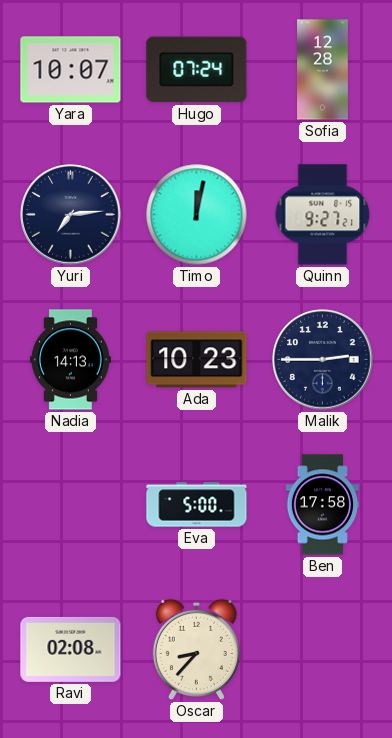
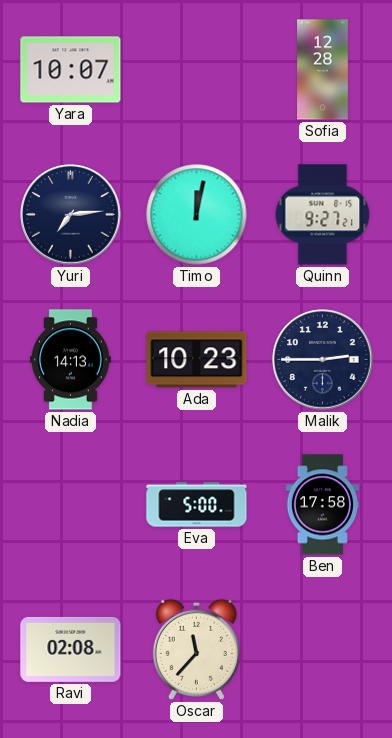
Hugo: 07:24 -> none (197, 70)
Oscar: 8:37 -> 11:37 (196, 649)
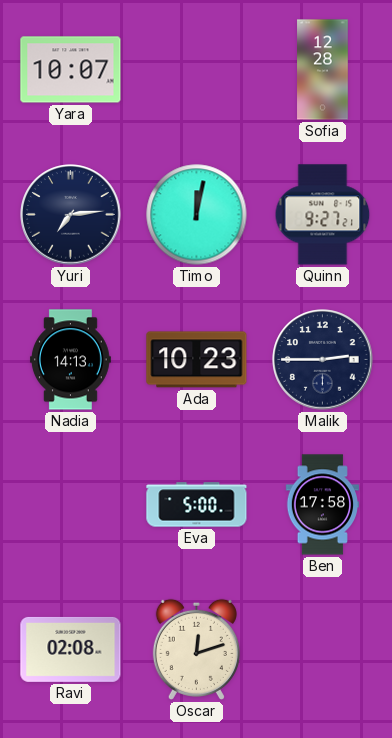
Oscar: 11:37 -> 12:12 (196, 649)
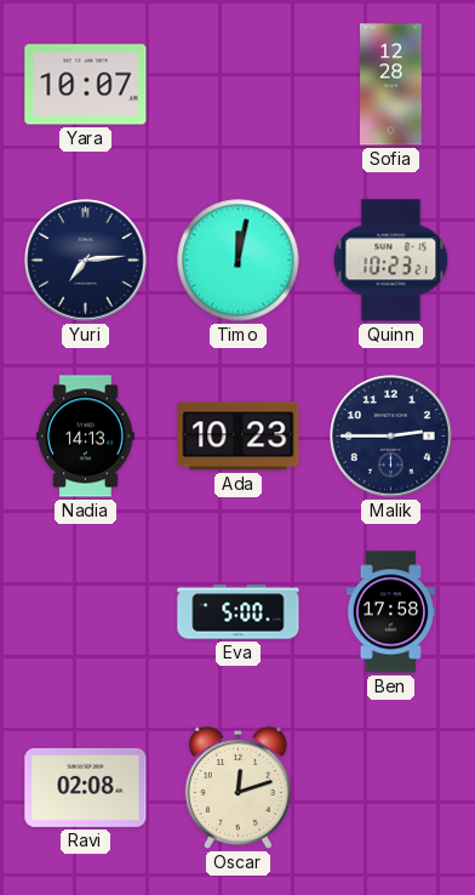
Quinn: 9:27 -> 10:23 (391, 261)
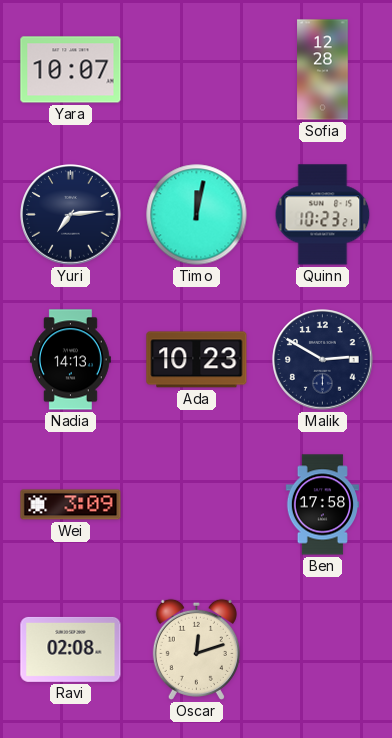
Malik: 2:45 -> 2:50 (323, 360)
Wei: none -> 3:09 (71, 505)
Eva: 5:00 -> none (239, 612)
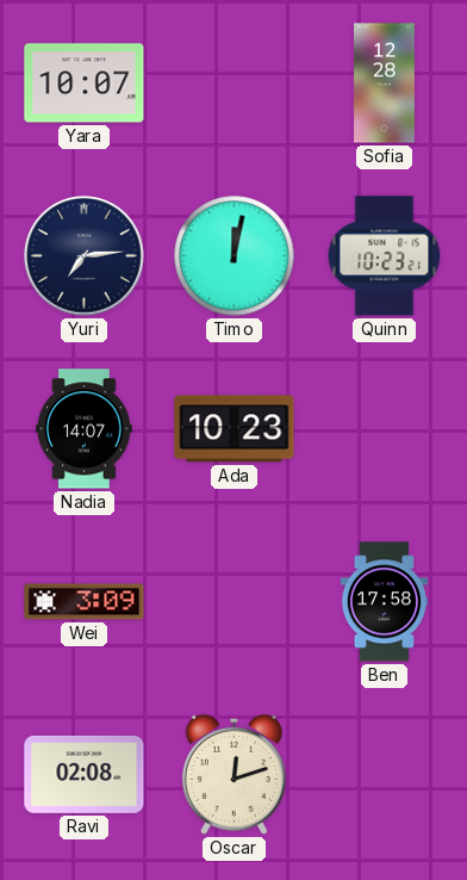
Nadia: 14:13 -> 14:07 (83, 429)
Malik: 2:50 -> none (323, 360)
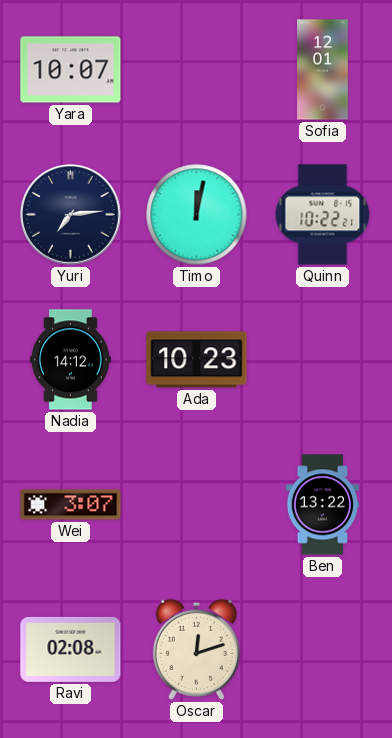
Sofia: 12:28 -> 12:01 (323, 70)
Quinn: 10:23 -> 10:22 (323, 215)
Nadia: 14:07 -> 14:12 (70, 360)
Wei: 3:09 -> 3:07 (71, 505)
Ben: 17:58 -> 13:22 (322, 505)
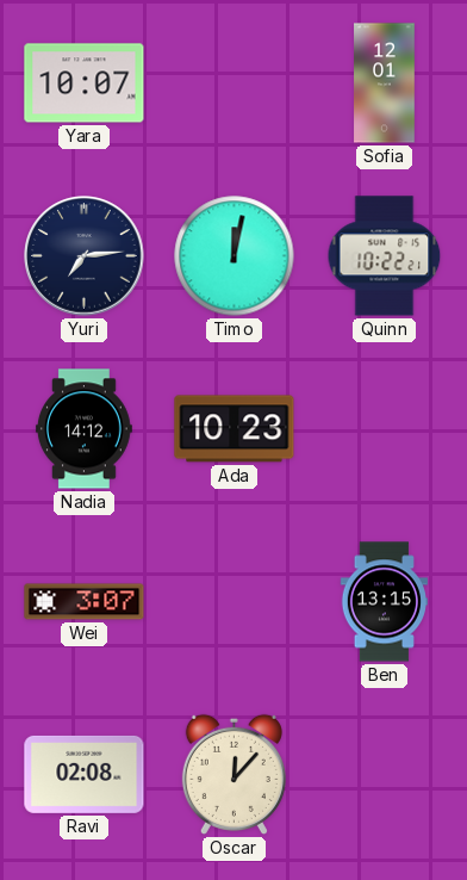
Ben: 13:22 -> 13:15 (384, 602)
Oscar: 12:12 -> 12:07 (233, 774)
